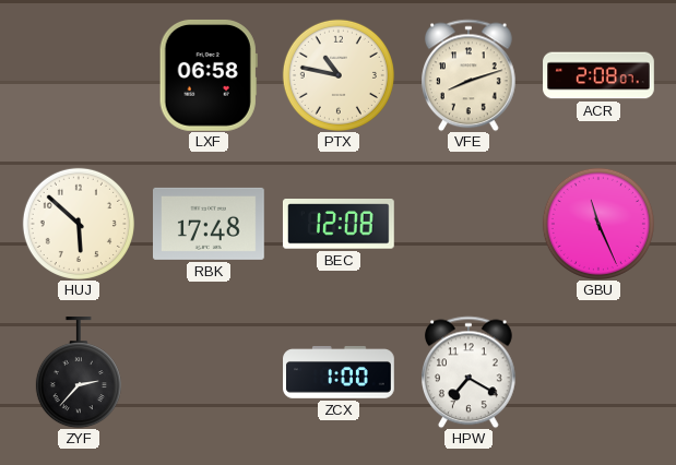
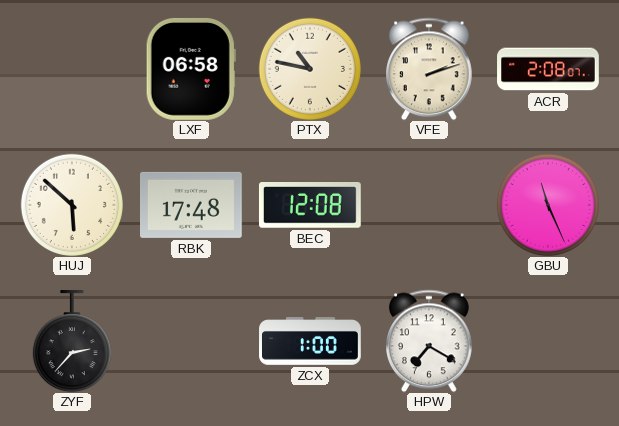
VFE: 8:12 -> 2:12 (430, 69)
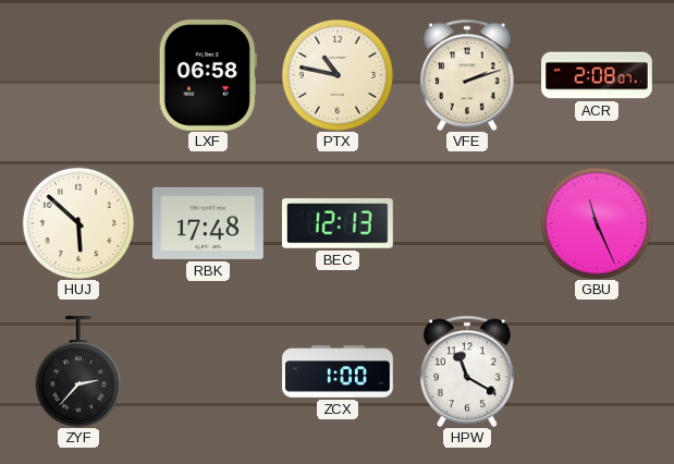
BEC: 12:08 -> 12:13 (338, 223)
HPW: 7:20 -> 11:20 (468, 371)
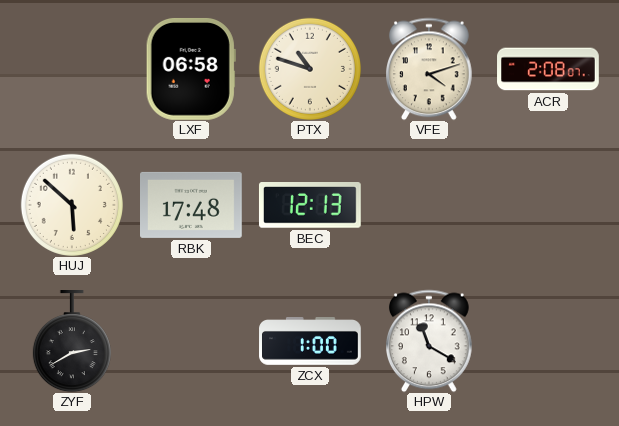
PTX: 10:47 -> 10:48 (310, 69)
VFE: 2:12 -> 4:12 (430, 69)
GBU: 11:26 -> none (597, 223)
ZYF: 2:37 -> 2:40 (72, 342)
